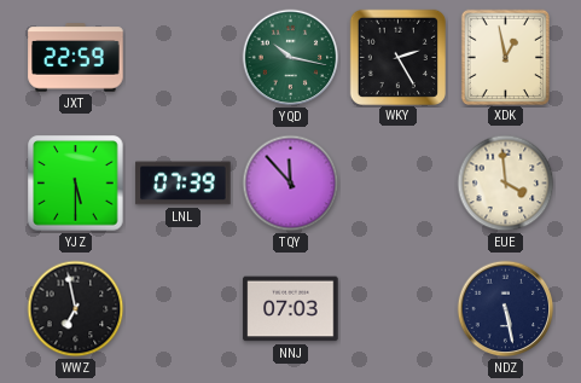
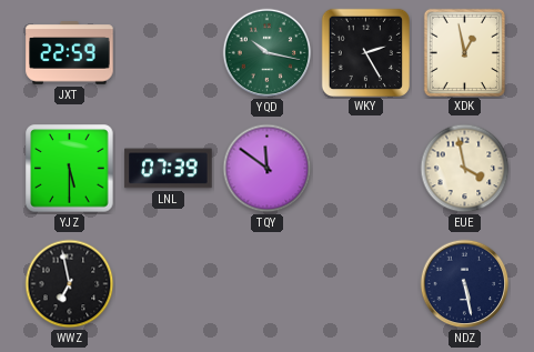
TQY: 11:53 -> 11:51 (268, 169)
EUE: 3:59 -> 3:58 (465, 169)
NNJ: 07:03 -> none (291, 309)
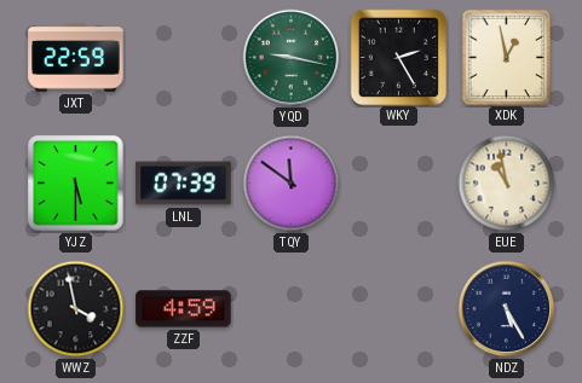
YQD: 10:17 -> 9:17 (292, 58)
EUE: 3:58 -> 10:58 (507, 184)
WWZ: 6:58 -> 3:58 (76, 309)
ZZF: none -> 4:59 (184, 309)
NDZ: 5:28 -> 5:25 (507, 309)
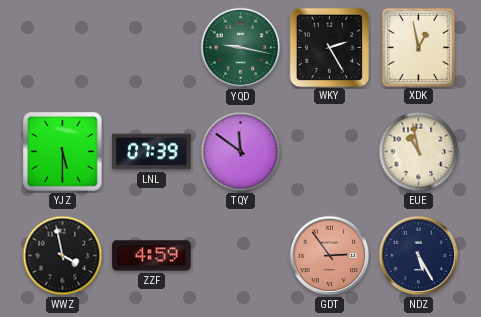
JXT: 22:59 -> none (76, 58)
GDT: none -> 2:54 (330, 256)
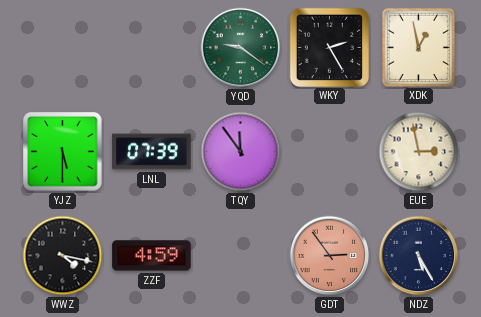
YQD: 9:17 -> 9:21 (241, 48)
TQY: 11:51 -> 11:54 (241, 152)
EUE: 10:58 -> 2:58 (419, 152)
WWZ: 3:58 -> 4:17 (63, 256)
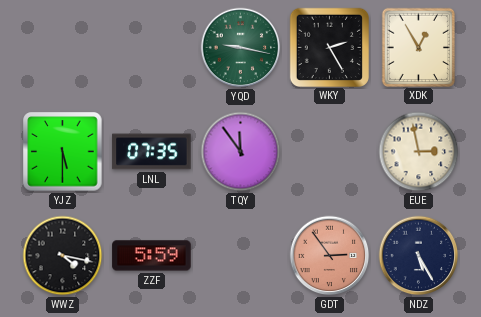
YQD: 9:21 -> 9:17 (241, 48)
XDK: 12:58 -> 12:55 (418, 47)
LNL: 07:39 -> 07:35 (152, 152)
ZZF: 4:59 -> 5:59 (152, 256)
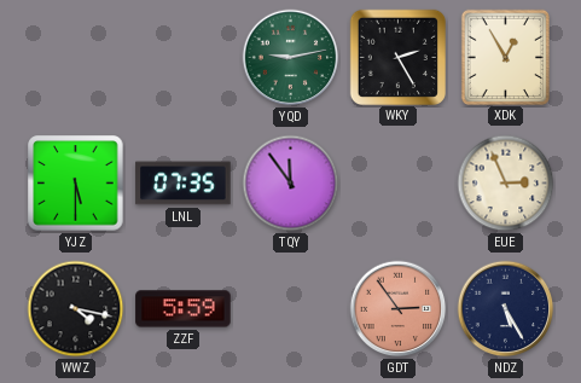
YQD: 9:17 -> 9:13 (291, 58)
EUE: 2:58 -> 2:56 (506, 184)
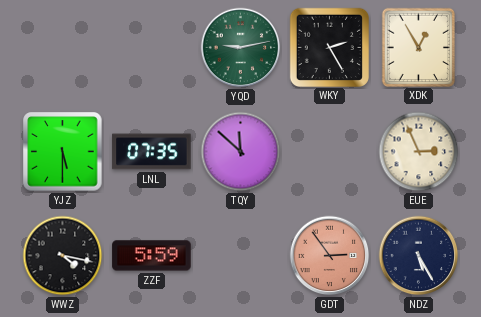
TQY: 11:54 -> 11:52 (241, 152)
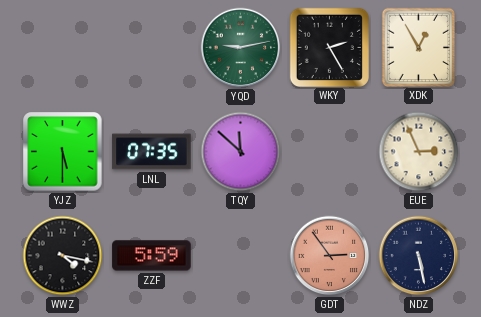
NDZ: 5:25 -> 5:28 (419, 256)
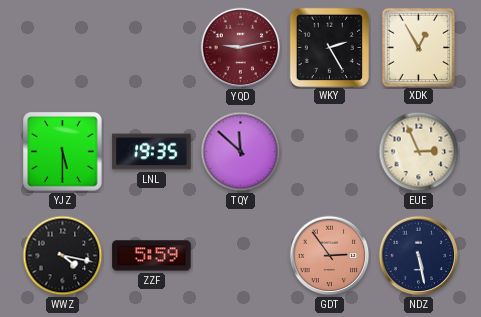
YQD dial: green -> burgundy (241, 48)
LNL: 07:35 -> 19:35 (152, 152)
